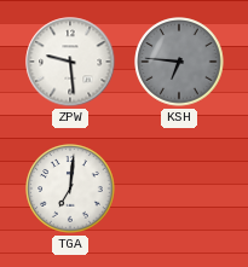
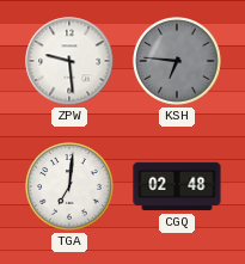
CGQ: none -> 02:48 (177, 186)
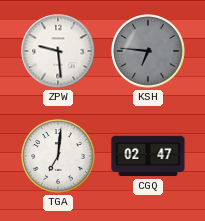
CGQ: 02:48 -> 02:47 (148, 156)
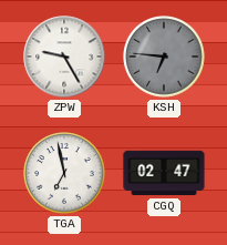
ZPW: 9:29 -> 9:25 (64, 57)
TGA: 7:01 -> 6:58 (64, 173)
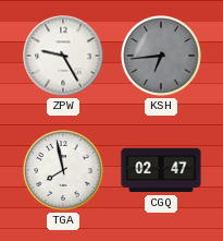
KSH: 6:46 -> 6:44 (161, 56)
TGA: 6:58 -> 7:58 (63, 170)
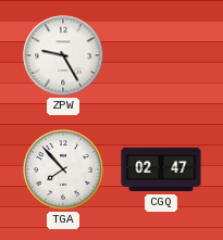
KSH: 6:44 -> none (161, 56)
TGA: 7:58 -> 7:53 (63, 169)
